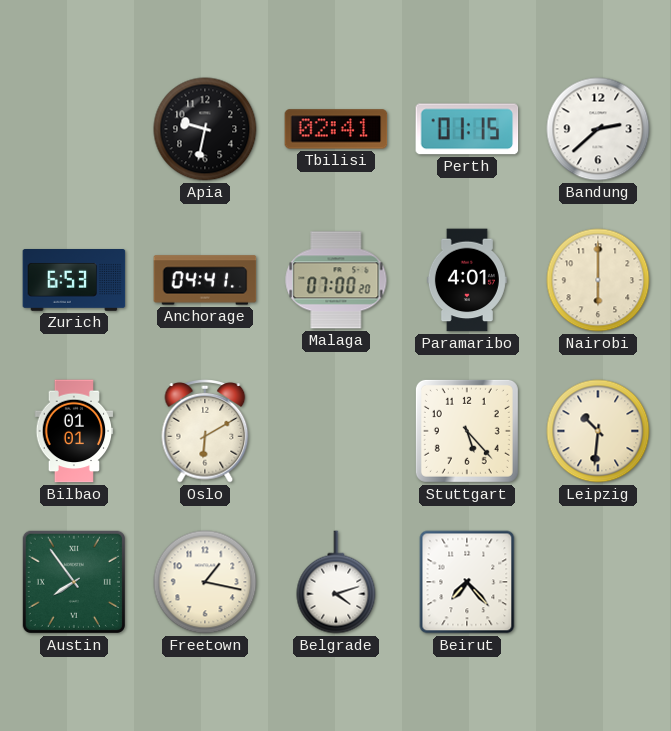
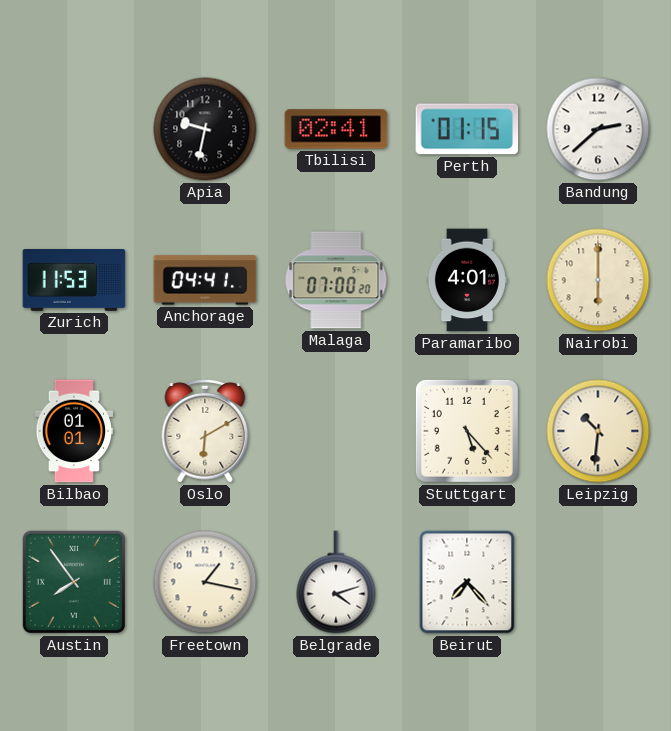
Zurich: 6:53 -> 11:53 (74, 281)
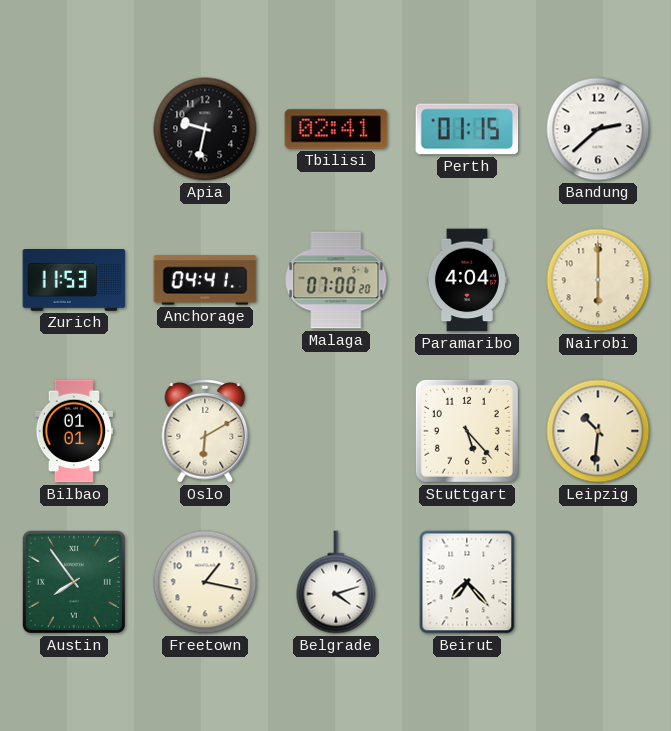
Paramaribo: 4:01 -> 4:04 (467, 280)
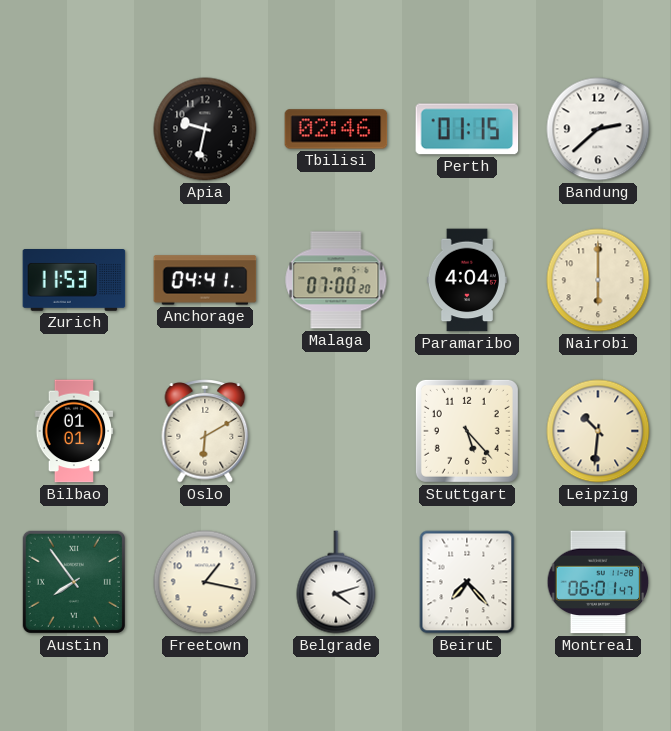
Tbilisi: 02:41 -> 02:46 (336, 129)
Montreal: none -> 06:01 (598, 582)
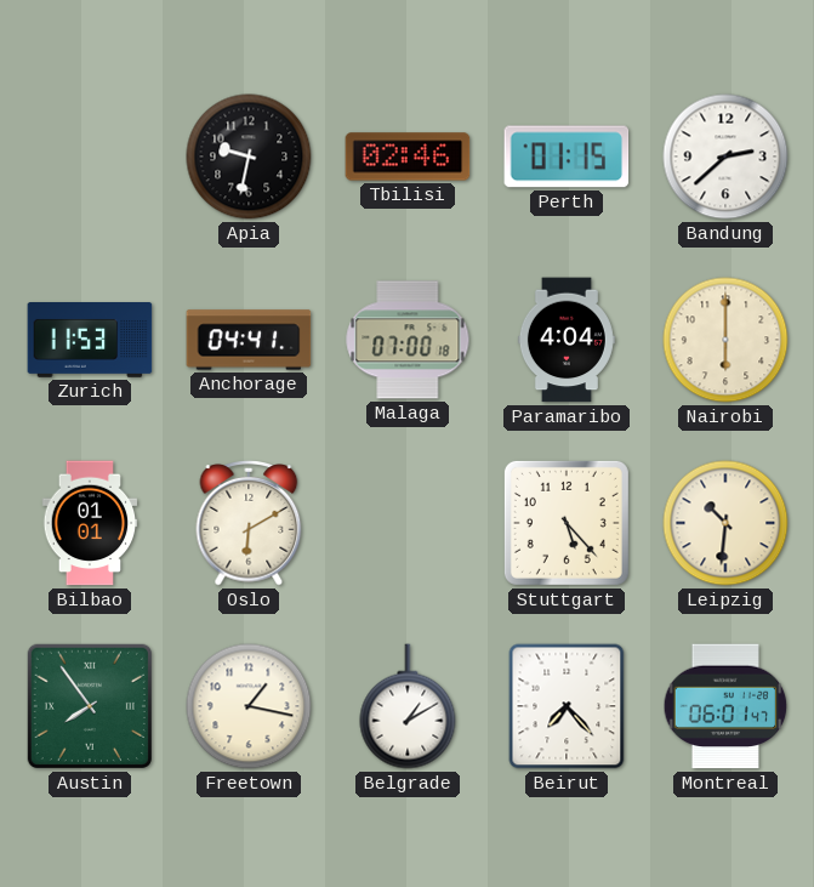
Malaga: 07:00:20 -> 07:00:18 (408, 340)
Belgrade: 4:12 -> 1:10 (408, 706)
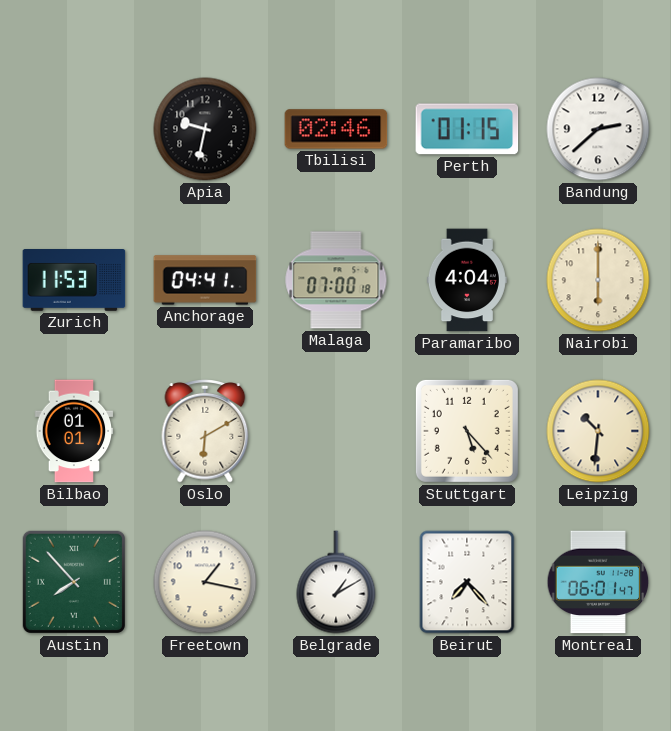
Austin: 7:54 -> 7:53 (74, 582)
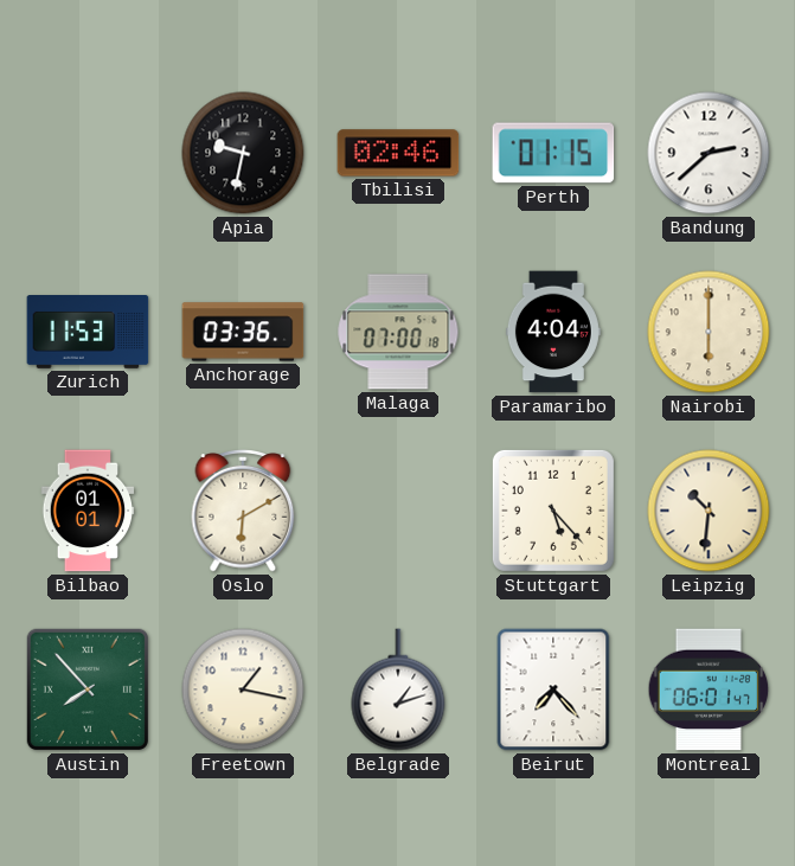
Anchorage: 04:41 -> 03:36 (243, 332)
Belgrade: 1:10 -> 1:12 (398, 689)
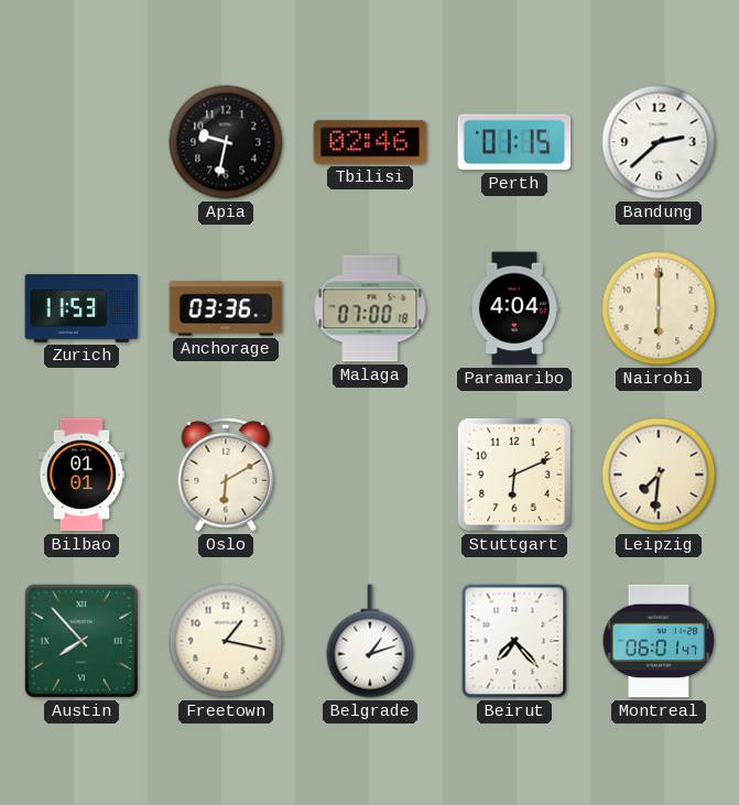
Stuttgart: 5:23 -> 6:11 (514, 475)
Leipzig: 10:31 -> 7:31 (659, 475)
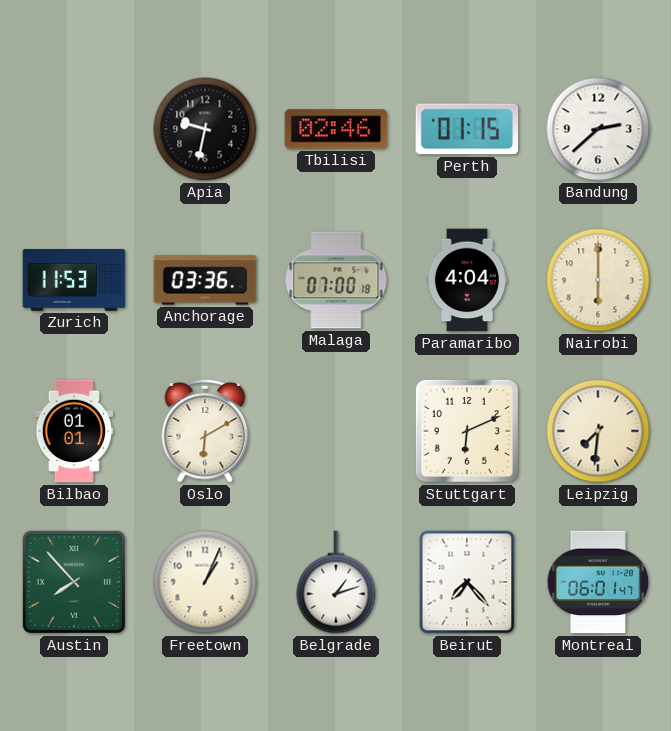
Freetown: 1:17 -> 1:04 (205, 582)
